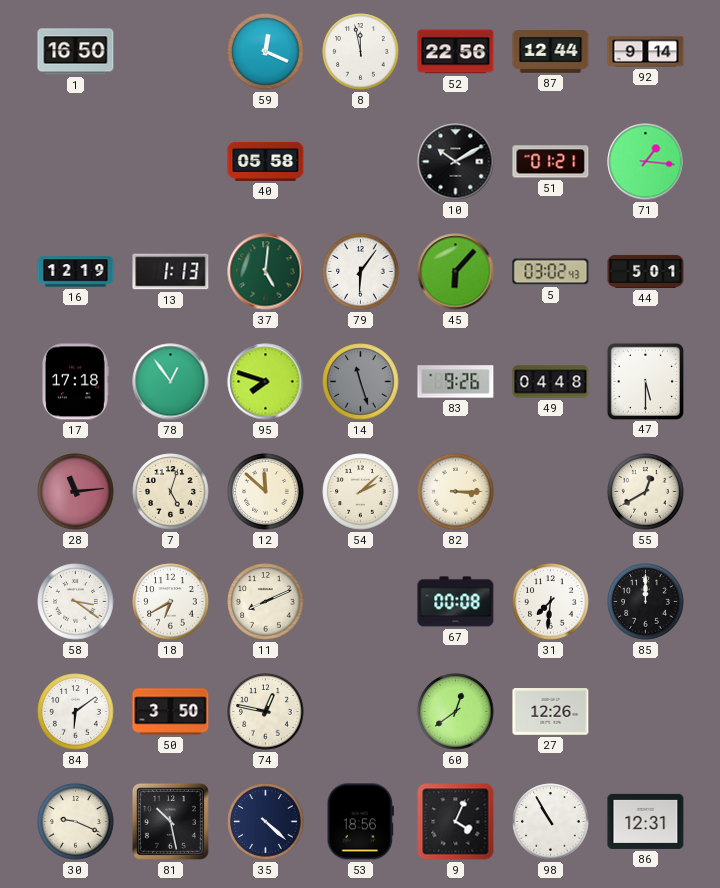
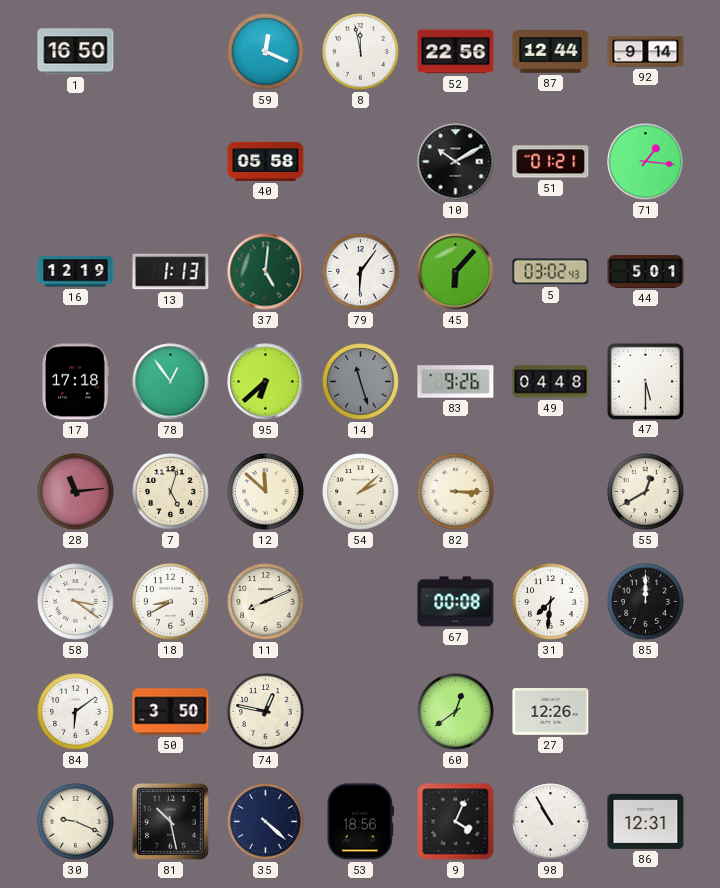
95: 7:48 -> 6:38 (266, 382)
18: 6:40 -> 8:40 (171, 602)
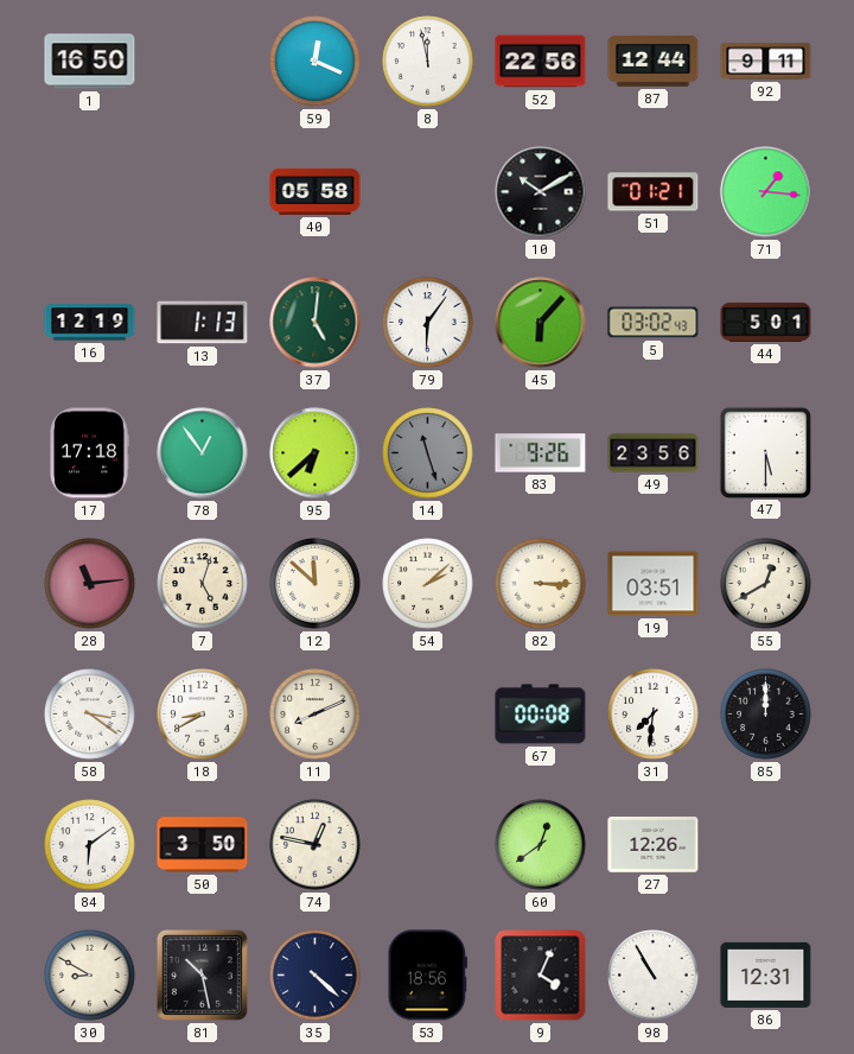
92: 9:14 -> 9:11 (766, 62)
49: 04:48 -> 23:56 (654, 453)
19: none -> 03:51 (654, 584)
30: 9:19 -> 8:50 (90, 976)
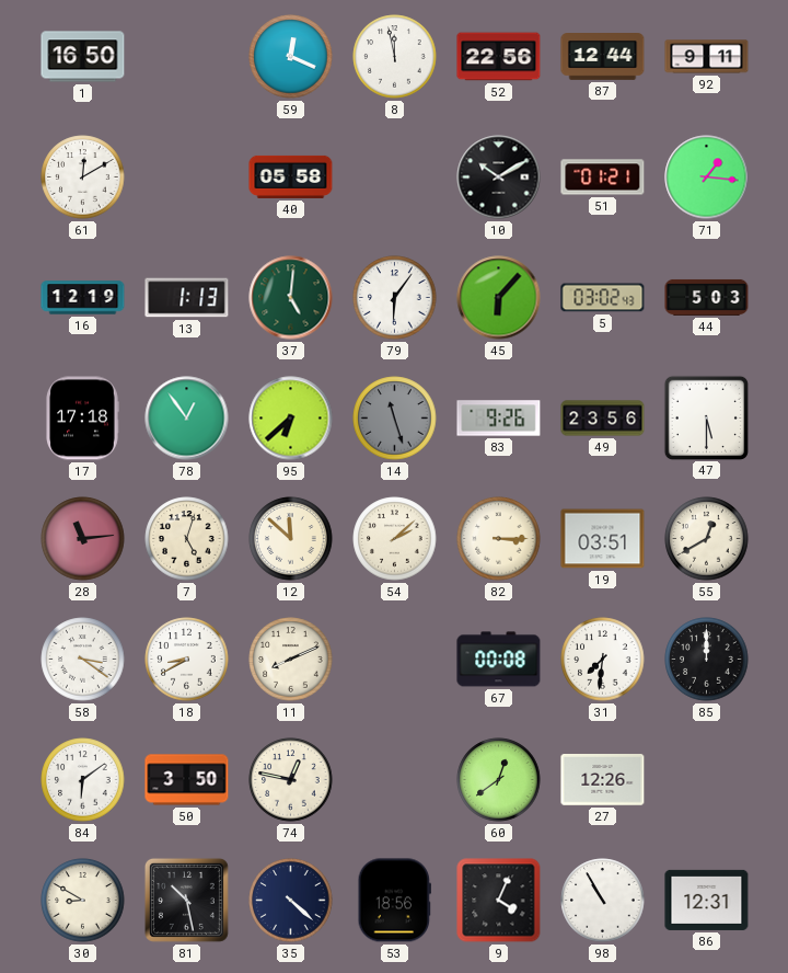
61: none -> 12:10 (83, 178)
44: 5:01 -> 5:03 (707, 297)
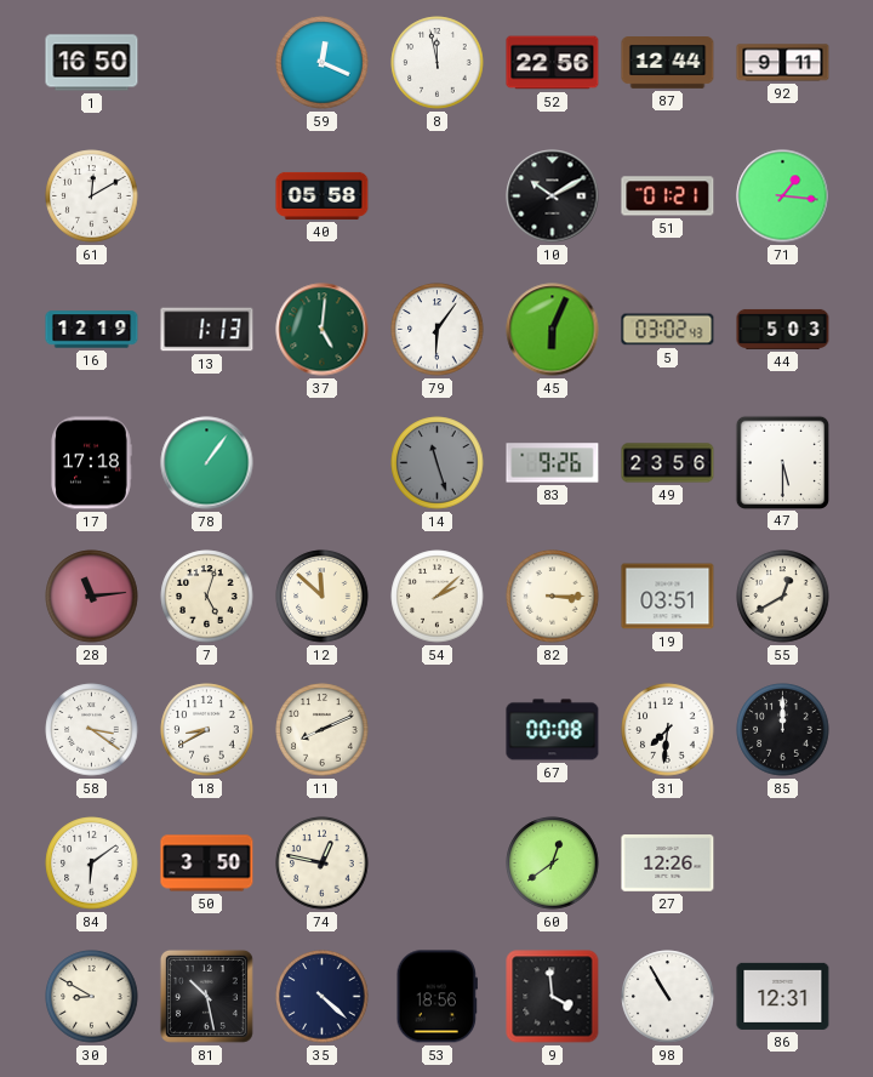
45: 6:07 -> 6:04 (553, 330)
78: 12:54 -> 1:06 (207, 463)
95: 6:38 -> none (291, 419)
9: 4:04 -> 3:59 (553, 997)
